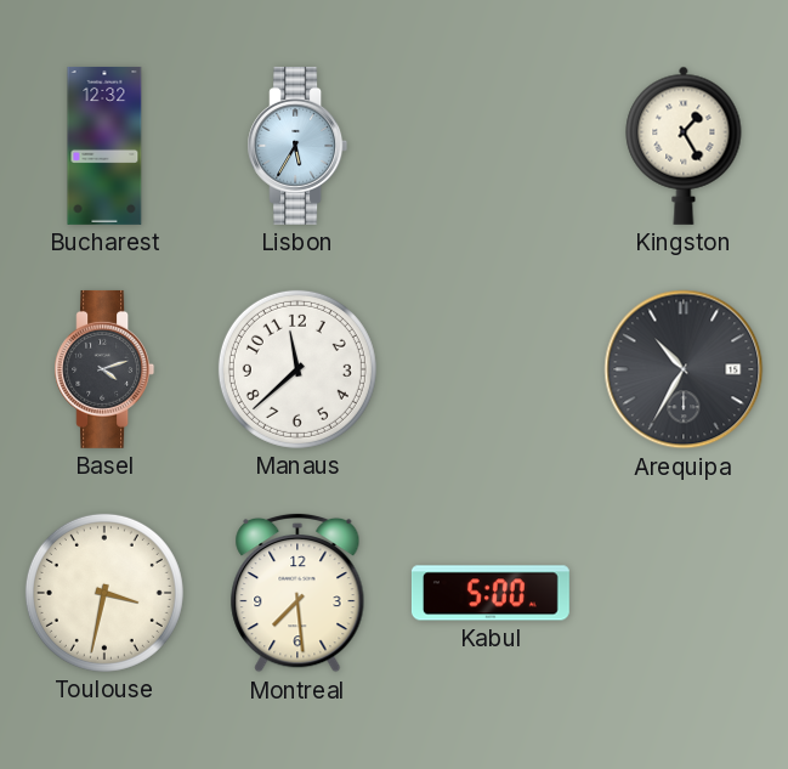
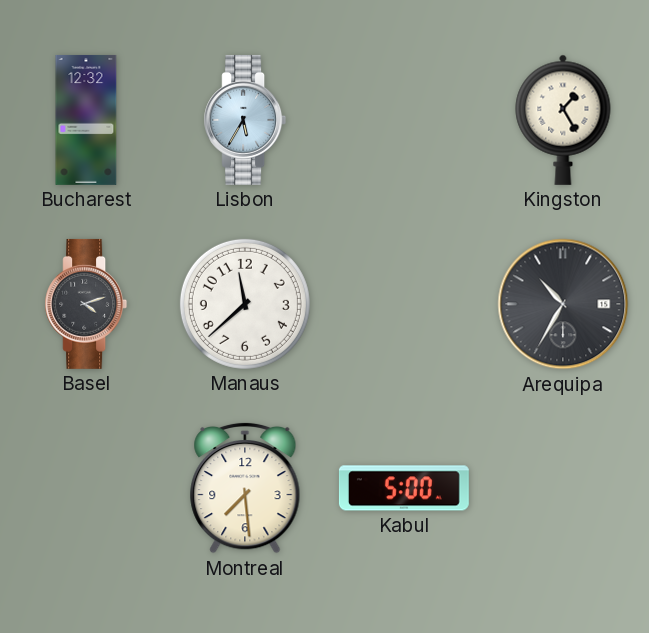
Toulouse: 3:32 -> none (104, 593)
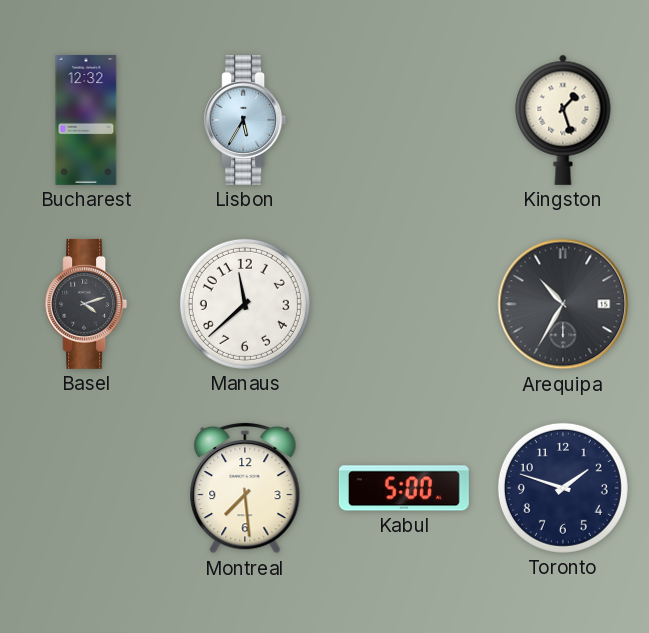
Kingston: 1:25 -> 1:27 (563, 120)
Toronto: none -> 1:48 (563, 488)
